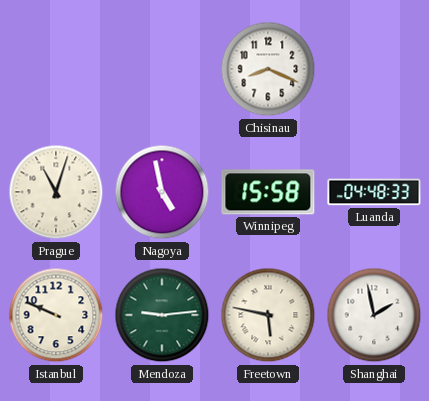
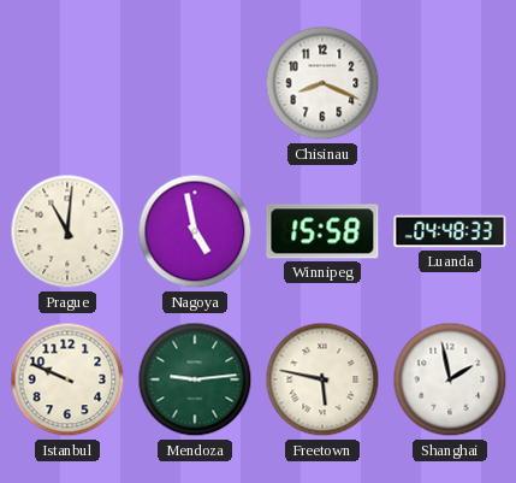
Prague: 11:03 -> 11:01 (67, 231)
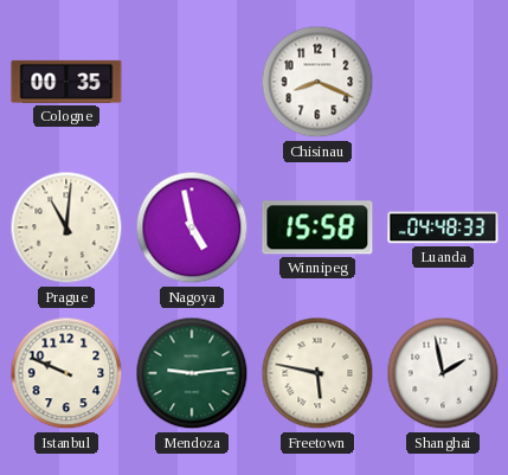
Cologne: none -> 00:35 (66, 82)
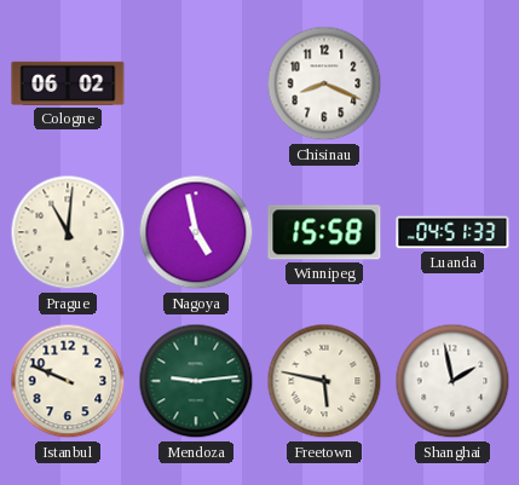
Cologne: 00:35 -> 06:02 (68, 83)
Luanda: 04:48 -> 04:51 (452, 232)
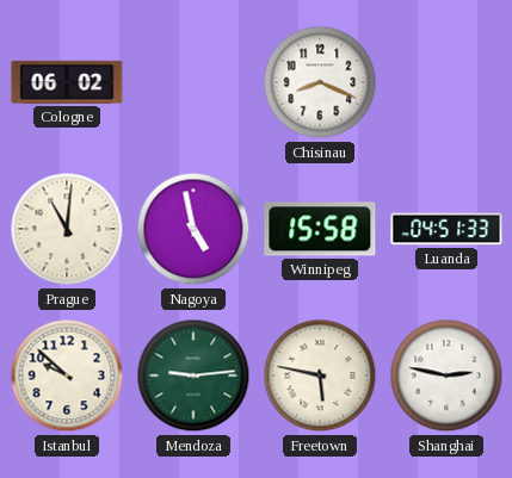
Istanbul: 9:49 -> 9:52 (67, 375)
Shanghai: 1:58 -> 2:47 (446, 375)
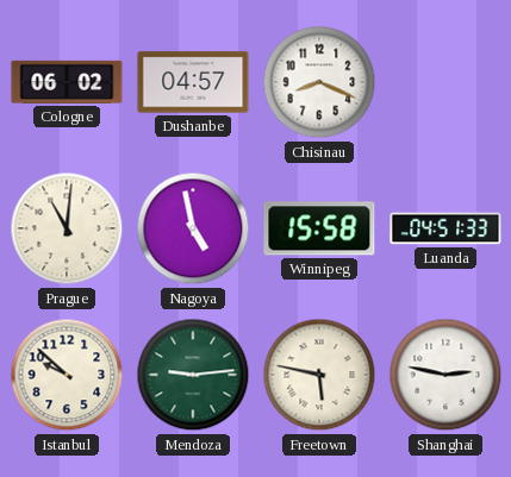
Dushanbe: none -> 04:57 (193, 82)
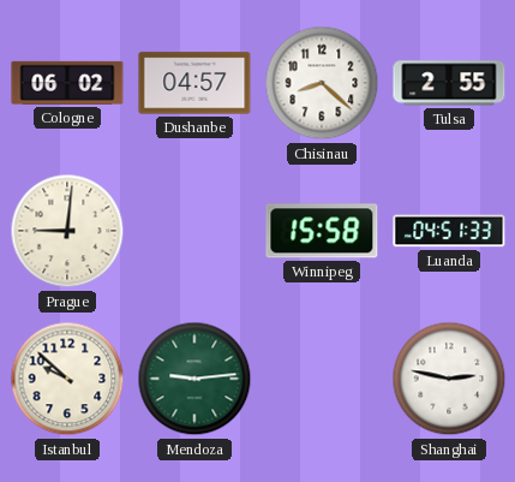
Chisinau: 8:19 -> 8:22 (322, 83)
Tulsa: none -> 2:55 (449, 83)
Prague: 11:01 -> 9:01 (67, 231)
Nagoya: 4:58 -> none (193, 228)
Freetown: 5:47 -> none (319, 375)
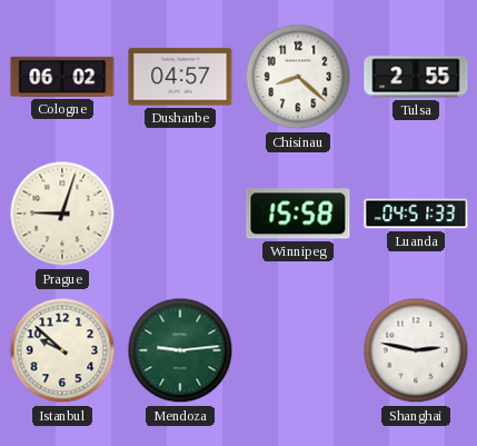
Prague: 9:01 -> 9:03 (62, 214)
